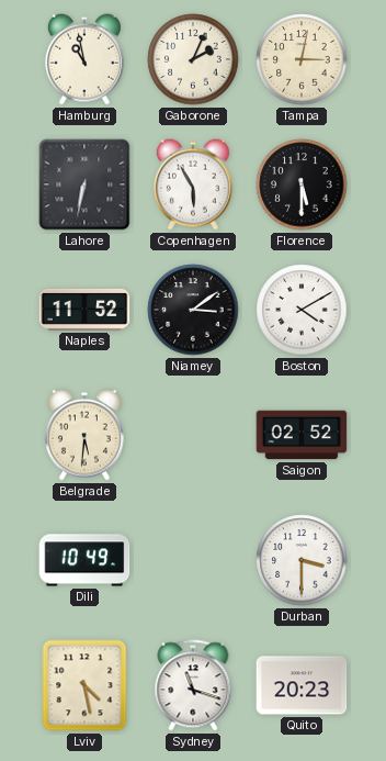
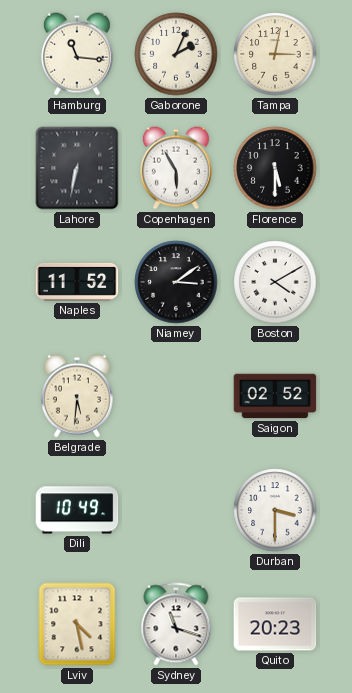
Hamburg: 10:58 -> 11:16 (77, 54)
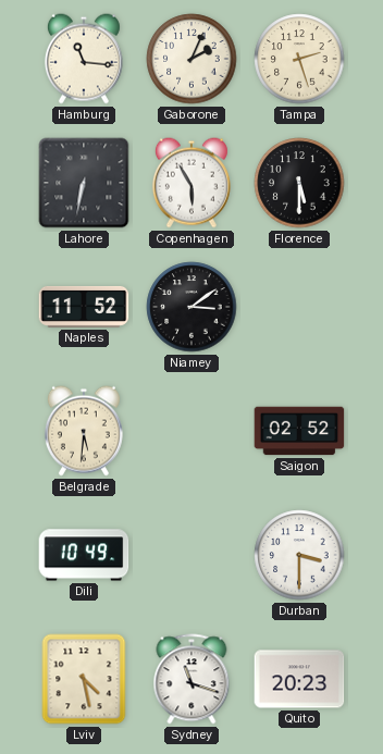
Tampa: 3:02 -> 2:27 (299, 59)
Boston: 4:10 -> none (275, 282)
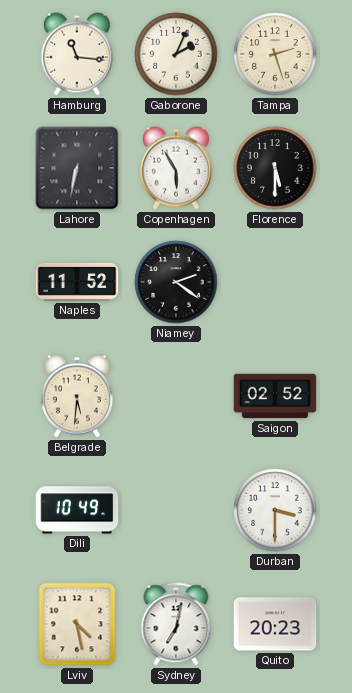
Niamey: 3:09 -> 2:21 (176, 282)
Sydney: 11:18 -> 7:02 (176, 624)
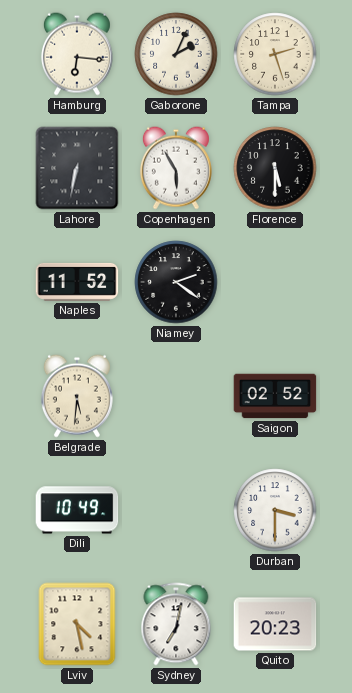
Hamburg: 11:16 -> 6:16 (77, 54)
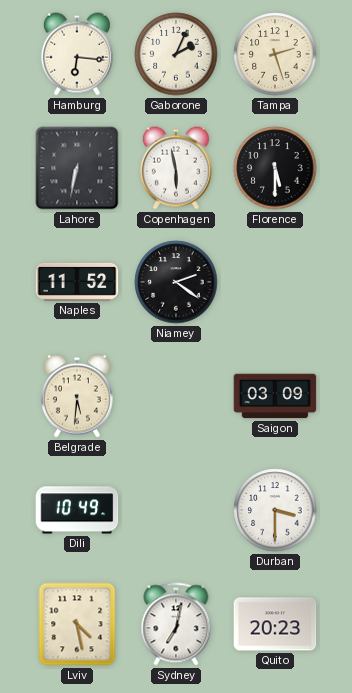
Copenhagen: 5:55 -> 5:58 (176, 168)
Saigon: 02:52 -> 03:09 (275, 396)
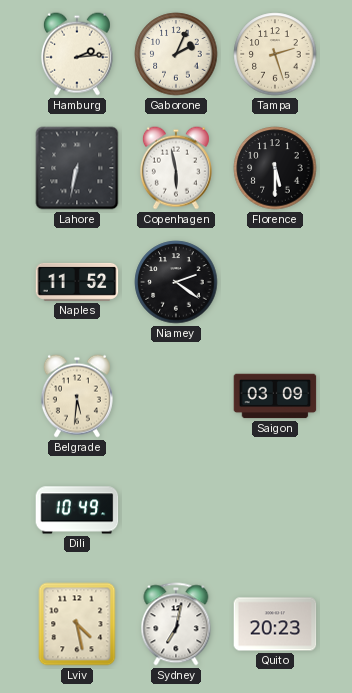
Hamburg: 6:16 -> 2:14 (77, 54)
Durban: 3:30 -> none (275, 510)
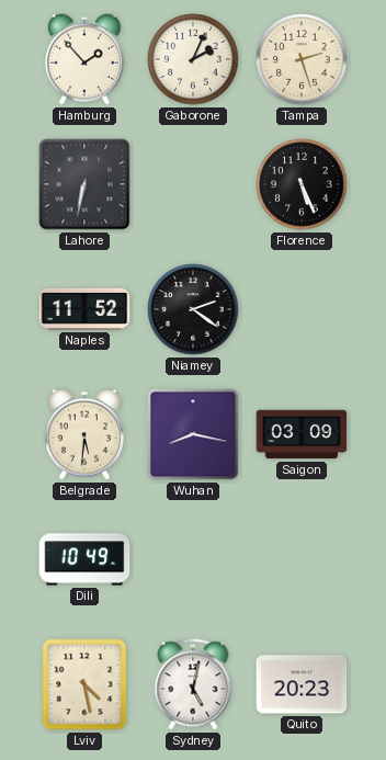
Hamburg: 2:14 -> 1:53 (84, 59)
Copenhagen: 5:58 -> none (176, 168)
Florence: 5:30 -> 5:26 (302, 184)
Wuhan: none -> 8:17 (193, 434)
Sydney: 7:02 -> 5:02 (193, 684)
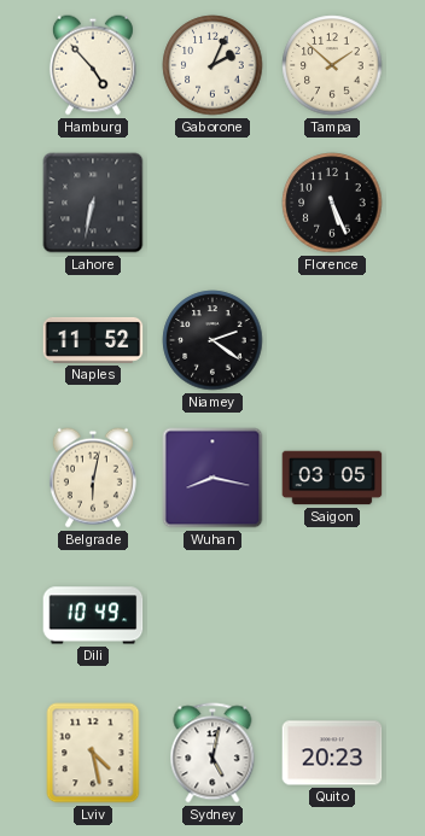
Hamburg: 1:53 -> 4:53 (93, 65)
Tampa: 2:27 -> 1:52 (332, 65)
Belgrade: 5:31 -> 6:02 (93, 478)
Saigon: 03:09 -> 03:05 (332, 478)
